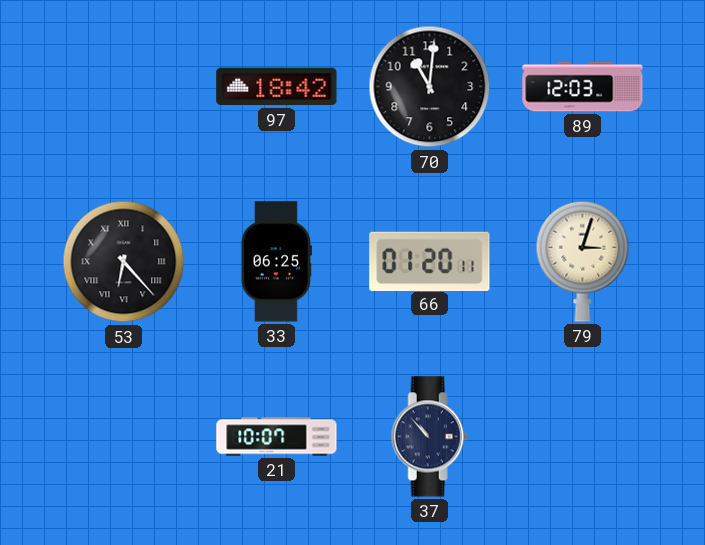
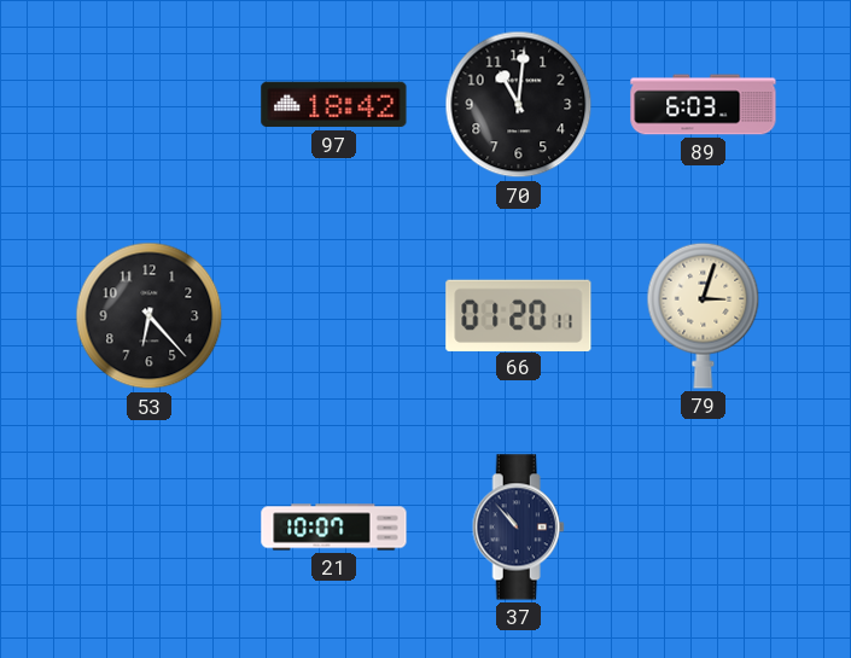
89: 12:03 -> 6:03 (704, 105)
53 numerals: Roman -> Arabic (150, 316)
33: 06:25 -> none (276, 262)
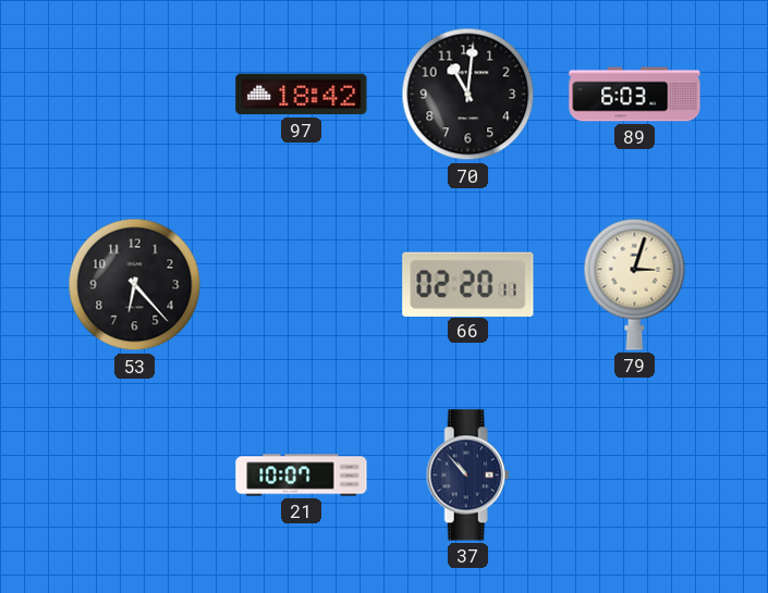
66: 01:20 -> 02:20 (468, 284)
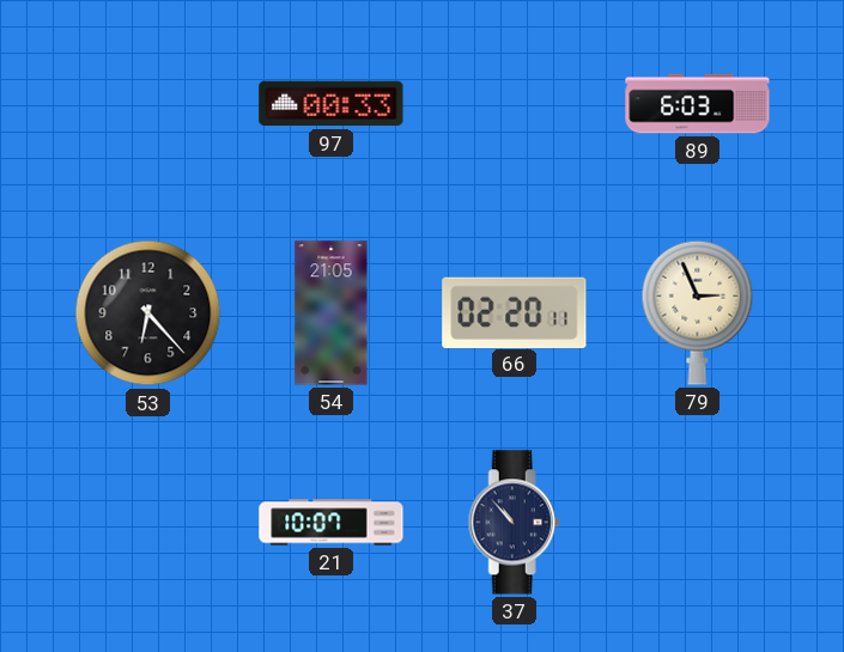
97: 18:42 -> 00:33 (332, 104)
70: 11:01 -> none (468, 95)
54: none -> 21:05 (332, 313)
79: 3:03 -> 2:56 (698, 312)
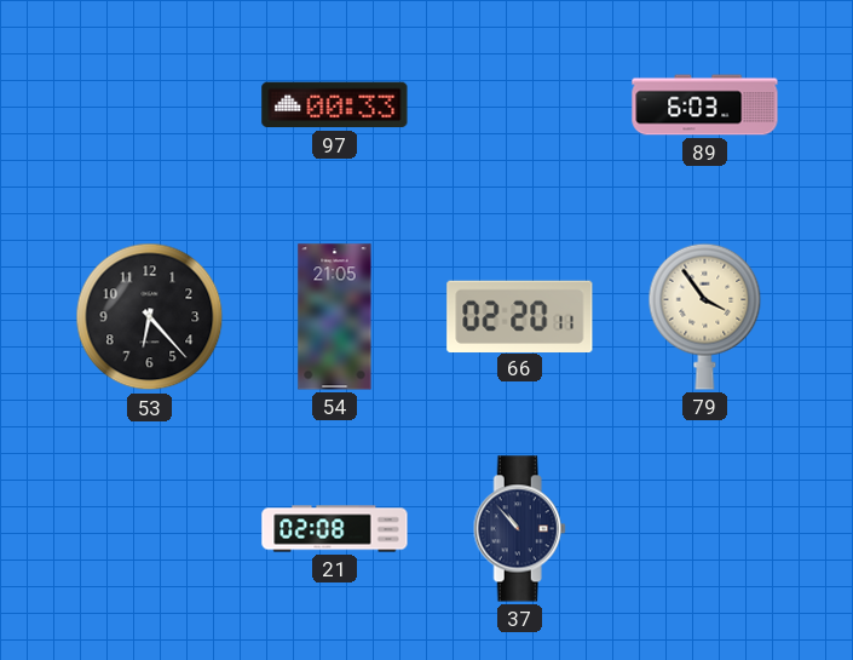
79: 2:56 -> 3:54 (705, 316)
21: 10:07 -> 02:08 (335, 529)
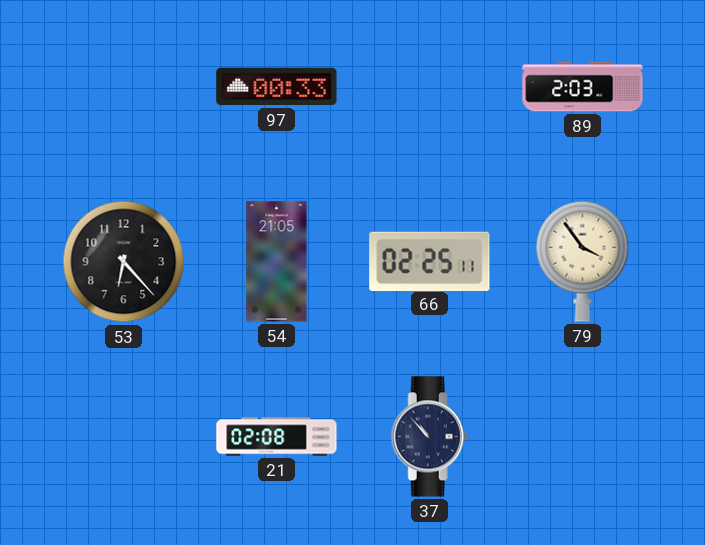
89: 6:03 -> 2:03 (583, 87)
66: 02:20 -> 02:25 (430, 261)
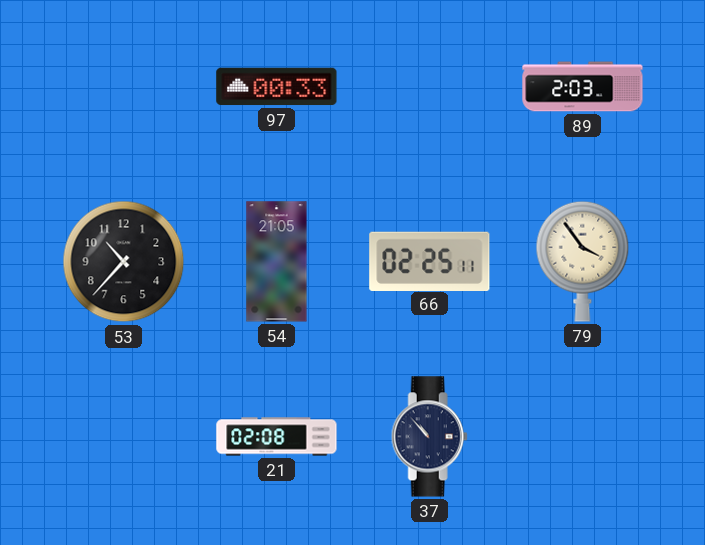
53: 6:23 -> 10:37 (124, 262)
